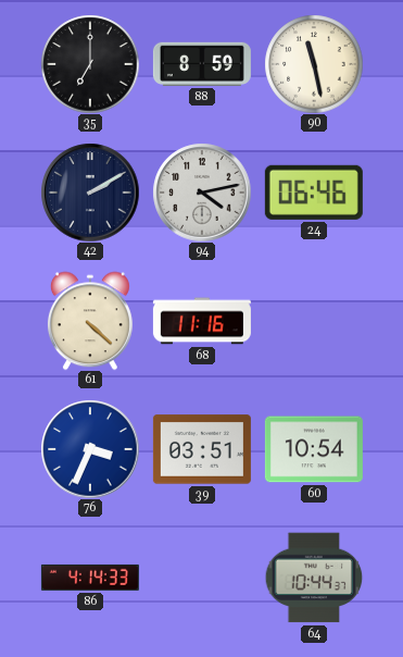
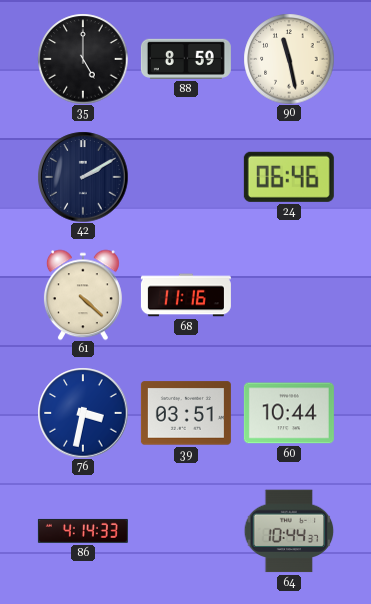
35: 7:00 -> 5:00 (83, 59)
94: 4:13 -> none (202, 193)
76: 3:34 -> 3:32 (83, 413)
60: 10:54 -> 10:44 (289, 413)
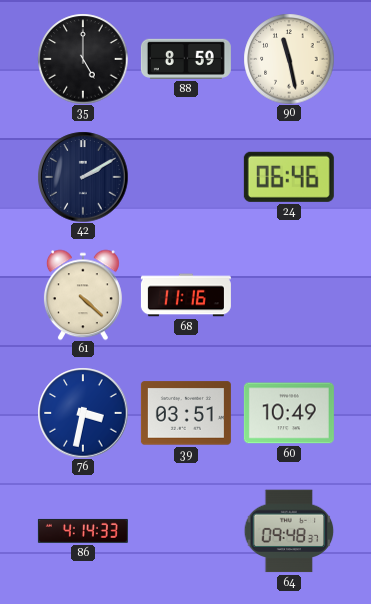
60: 10:44 -> 10:49 (289, 413)
64: 10:44 -> 09:48 (289, 531)
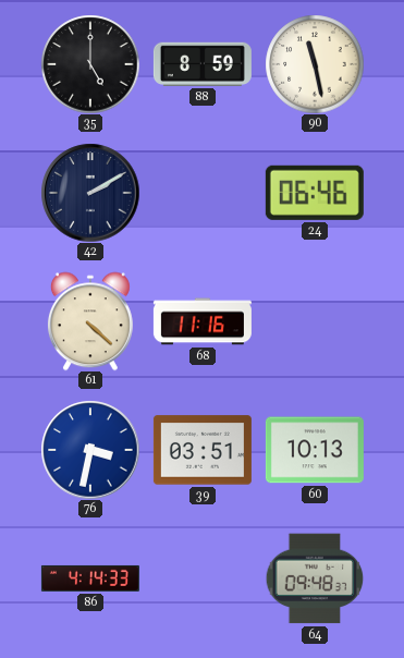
60: 10:49 -> 10:13 (315, 450)
